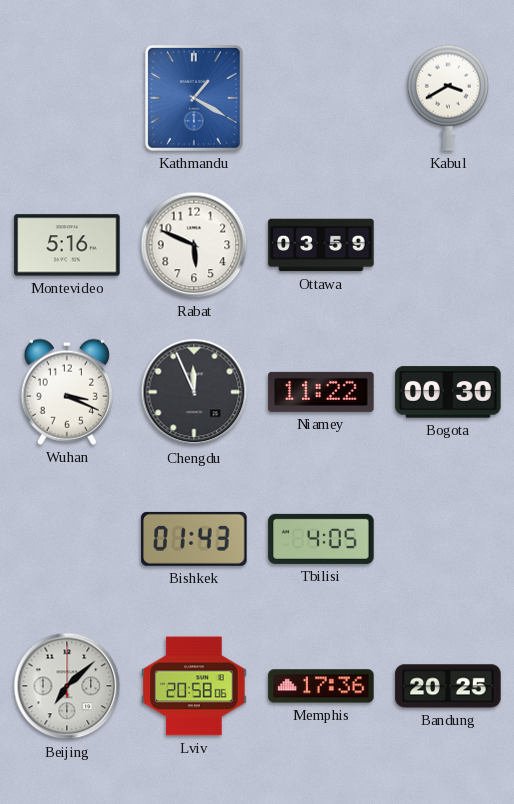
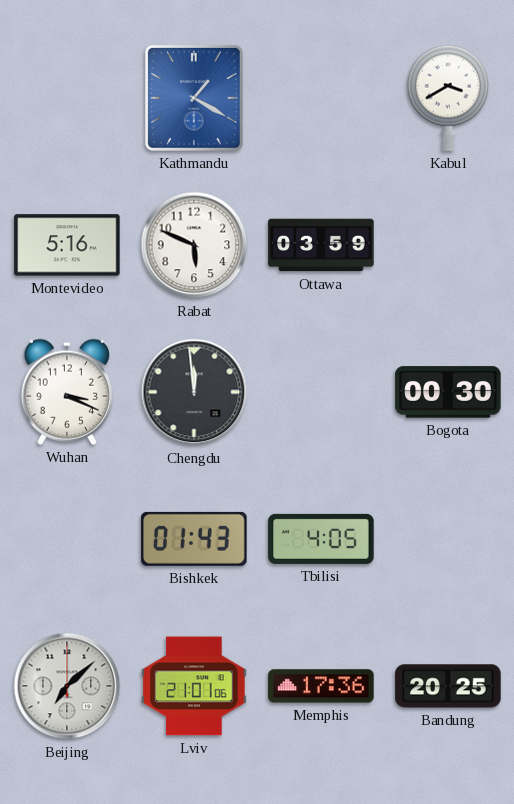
Chengdu: 11:56 -> 11:59 (194, 392)
Niamey: 11:22 -> none (321, 392)
Lviv: 20:58 -> 21:01 (194, 686)
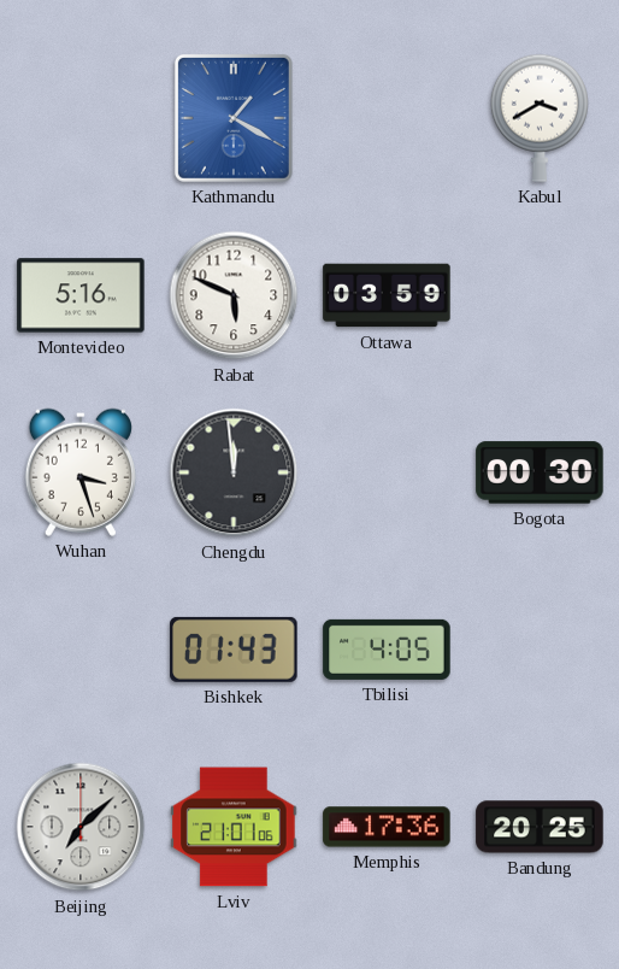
Wuhan: 3:19 -> 3:27 (81, 472)
